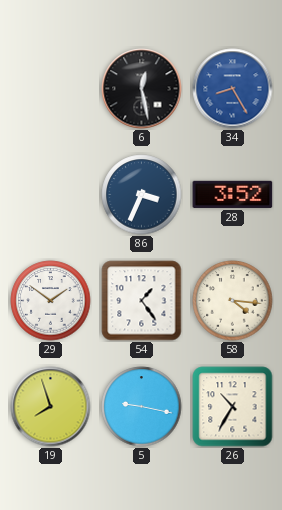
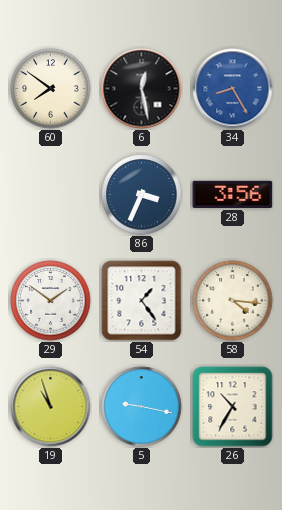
60: none -> 7:51 (51, 89)
28: 3:52 -> 3:56 (233, 194)
19: 7:57 -> 10:57 (51, 407)
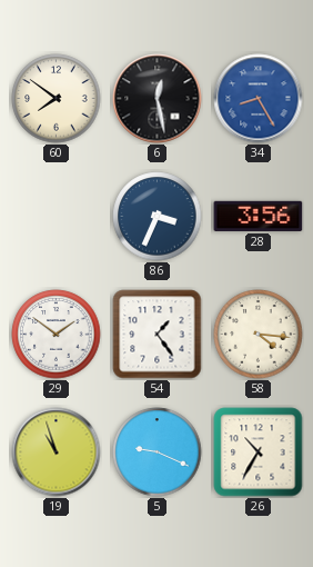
5: 9:17 -> 9:19 (158, 452)
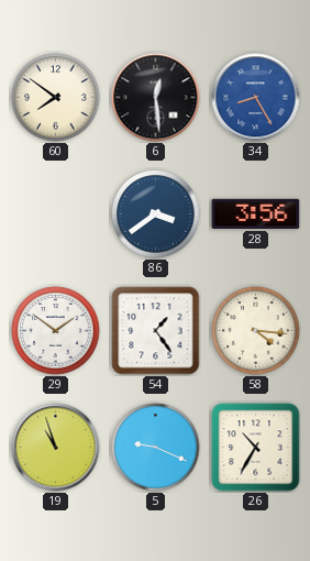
6: 12:28 -> 12:29 (156, 98)
86: 3:34 -> 3:39 (156, 215)
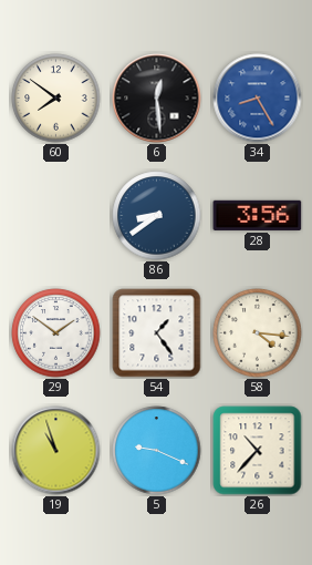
86: 3:39 -> 8:39 (157, 216)
26: 10:35 -> 10:37 (258, 451)
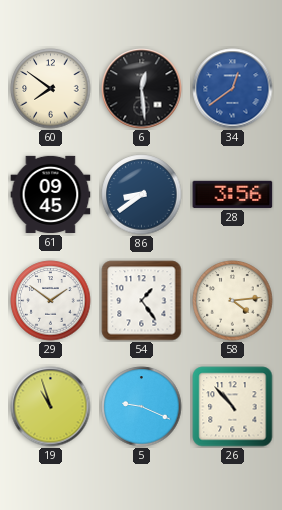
34: 8:25 -> 12:39 (233, 89)
61: none -> 09:45 (51, 194)
58: 4:16 -> 4:14 (233, 301)
26: 10:37 -> 10:53 (233, 407)
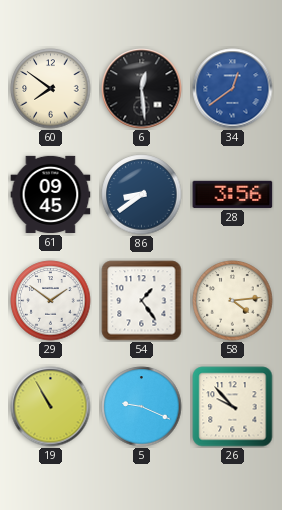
19: 10:57 -> 10:55 (51, 407)
26: 10:53 -> 9:53 (233, 407)
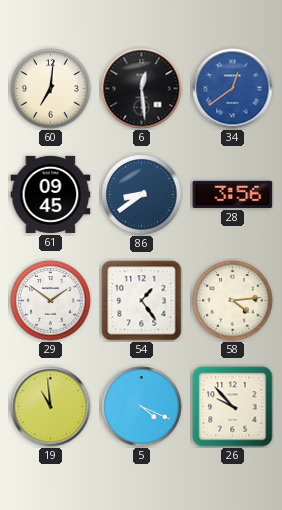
60: 7:51 -> 7:01 (51, 89)
19: 10:55 -> 10:59 (51, 407)
5: 9:19 -> 4:19 (142, 407)
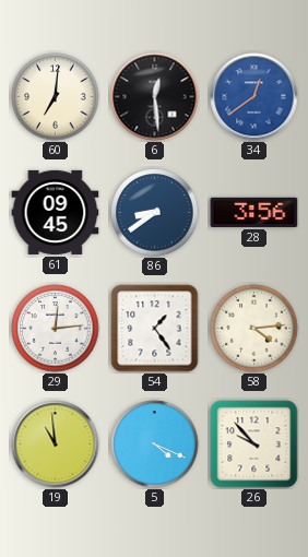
29: 1:51 -> 12:14 (56, 329)
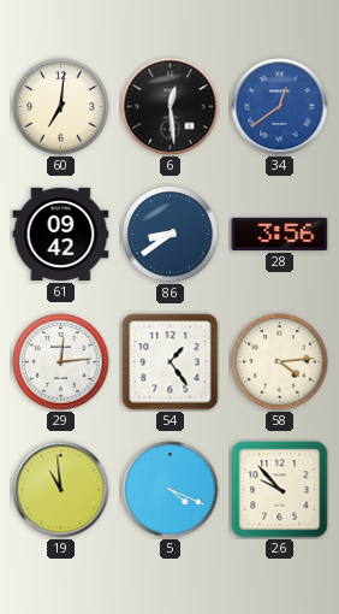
61: 09:45 -> 09:42 (61, 234)
